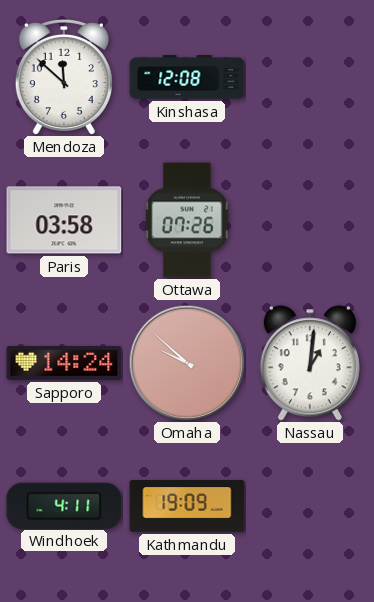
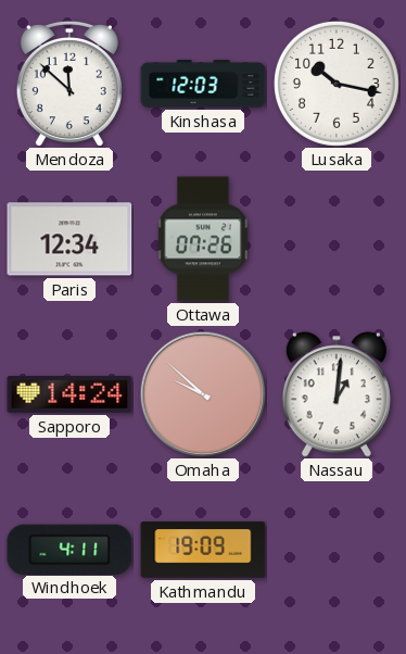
Kinshasa: 12:08 -> 12:03 (203, 84)
Lusaka: none -> 10:17 (337, 84)
Paris: 03:58 -> 12:34 (69, 239)
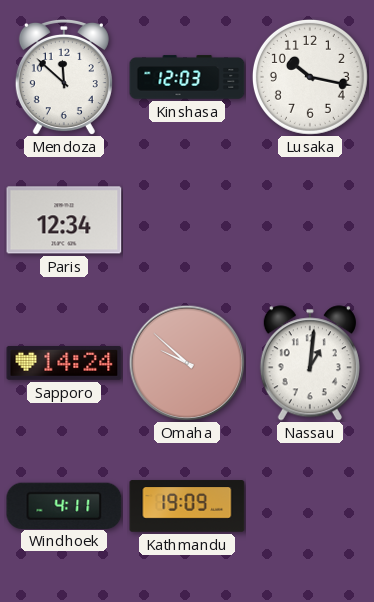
Ottawa: 07:26 -> none (203, 239)
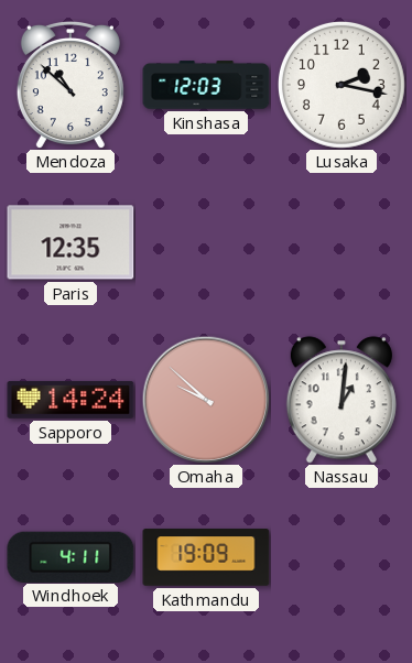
Mendoza: 11:52 -> 10:52 (71, 85)
Lusaka: 10:17 -> 2:17 (341, 85)
Paris: 12:34 -> 12:35 (71, 242)
